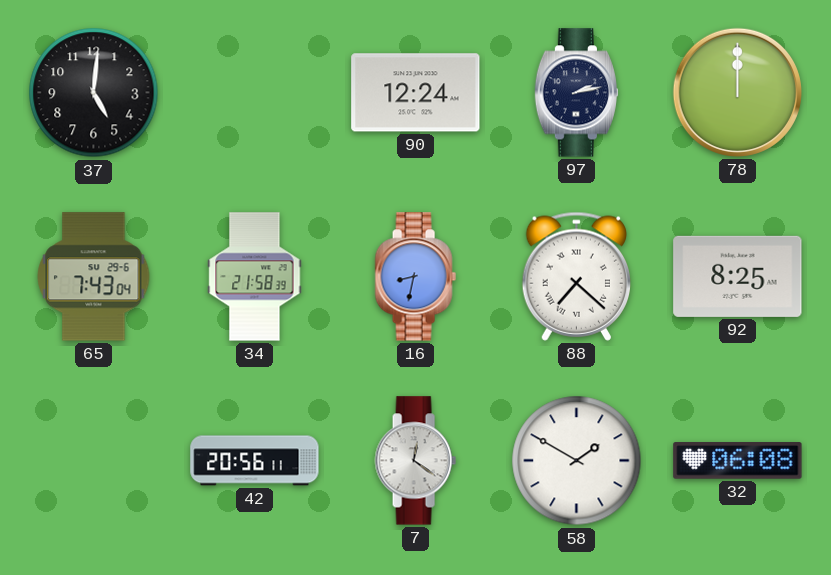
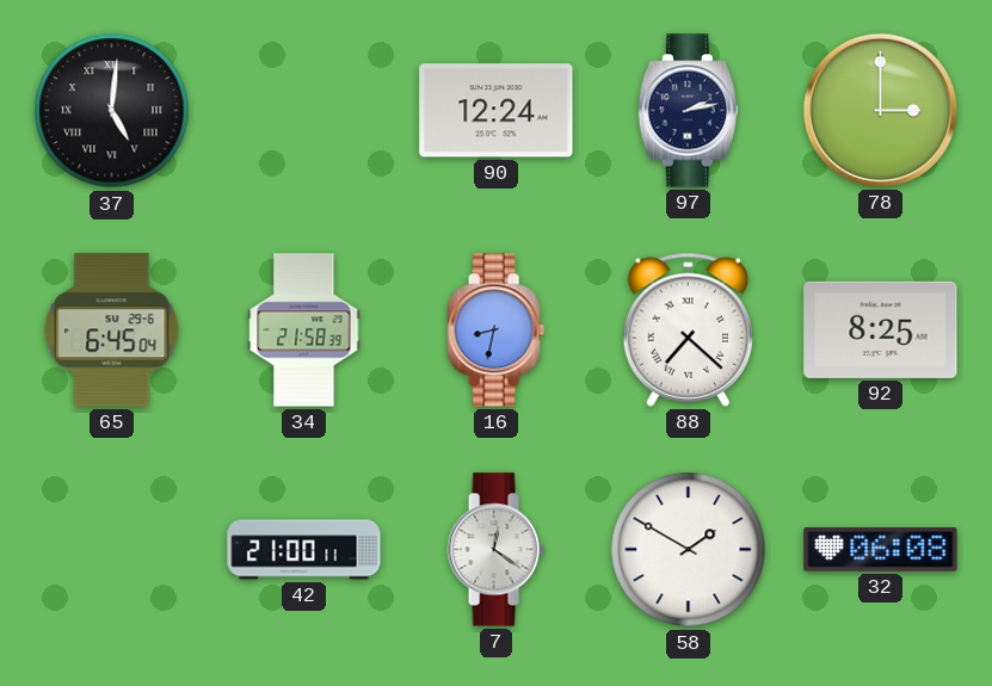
37 numerals: Arabic -> Roman (112, 111)
78: 12:00 -> 3:00 (880, 110)
65: 7:43 -> 6:45 (112, 330)
42: 20:56 -> 21:00 (304, 550)
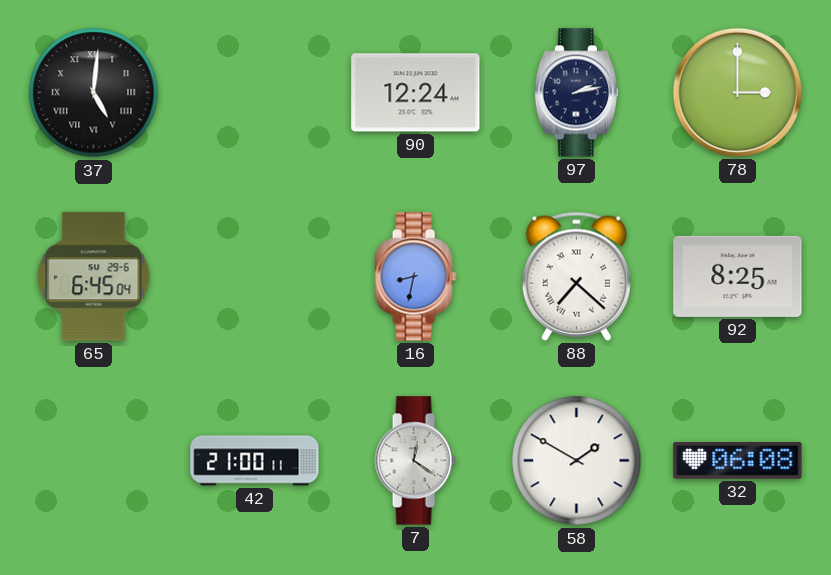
34: 21:58 -> none (304, 330)
